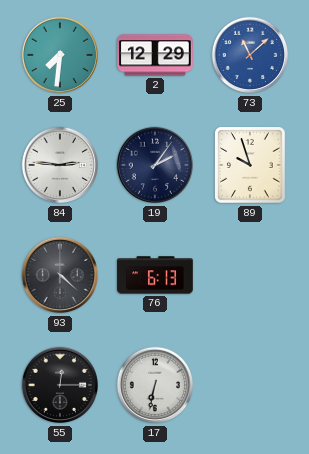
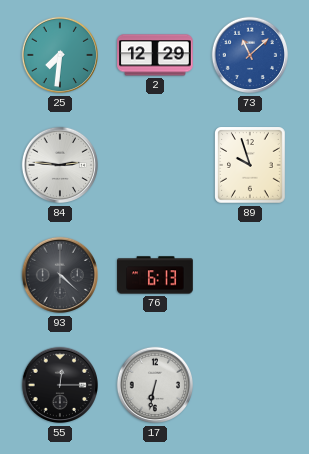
19: 2:06 -> none (155, 165)
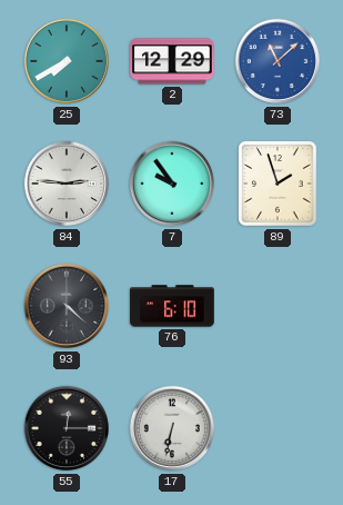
25: 7:31 -> 7:40 (67, 61)
7: none -> 9:54 (172, 184)
89: 9:57 -> 1:57 (278, 184)
76: 6:13 -> 6:10 (172, 306)
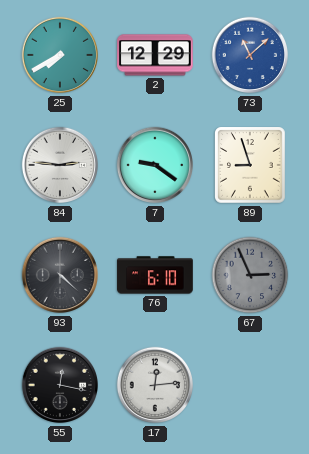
7: 9:54 -> 9:21 (155, 165)
89: 1:57 -> 8:57 (250, 165)
67: none -> 2:56 (250, 275)
55: 12:15 -> 12:17 (60, 385)
17: 6:32 -> 12:14 (155, 385)
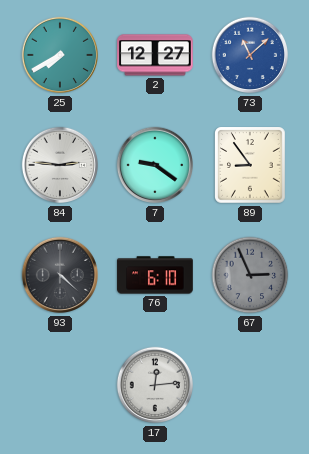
2: 12:29 -> 12:27 (155, 55)
89: 8:57 -> 8:54 (250, 165)
55: 12:17 -> none (60, 385)
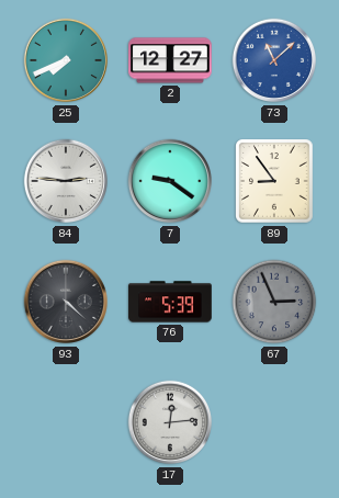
25: 7:40 -> 7:41 (66, 60)
76: 6:10 -> 5:39 (170, 302)
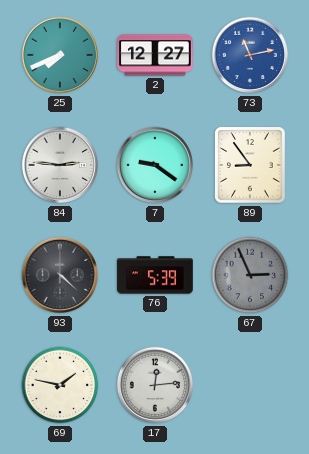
73: 11:08 -> 11:13 (250, 55)
69: none -> 1:47 (60, 385)
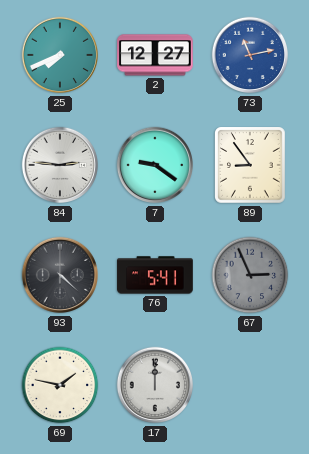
76: 5:39 -> 5:41 (155, 275)
17: 12:14 -> 12:00 (155, 385)
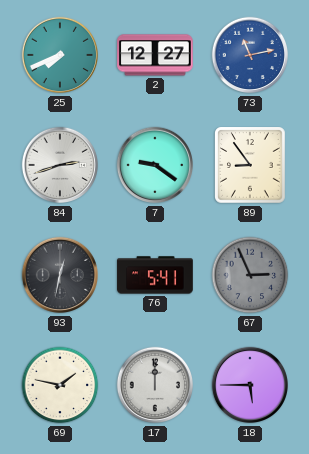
84: 2:46 -> 2:42 (60, 165)
93: 4:22 -> 12:32 (60, 275)
18: none -> 5:45 (250, 385)
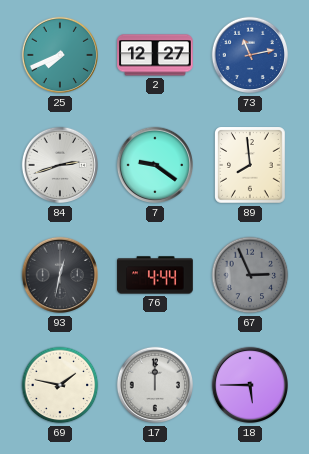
89: 8:54 -> 7:59 (250, 165)
76: 5:41 -> 4:44 (155, 275)
